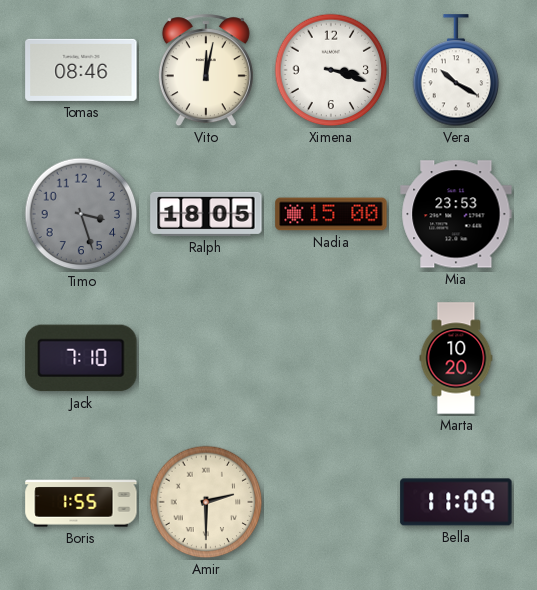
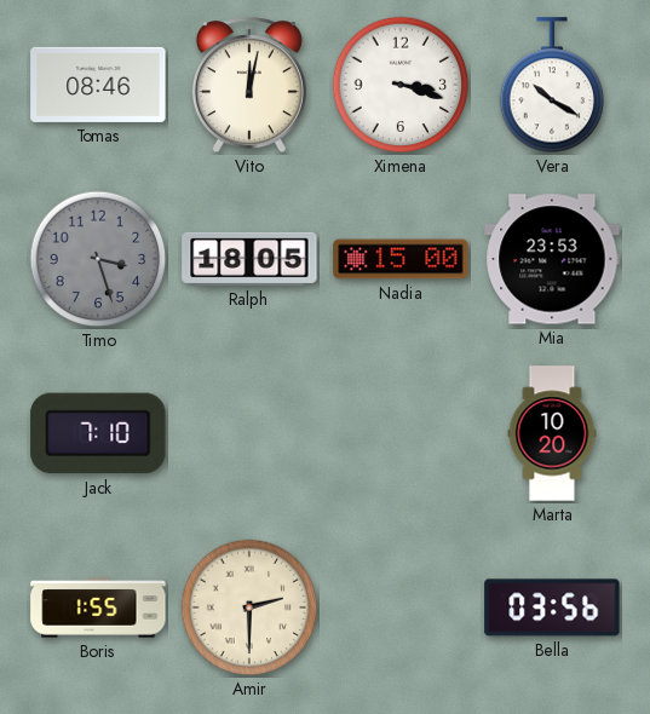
Bella: 11:09 -> 03:56 (552, 608)
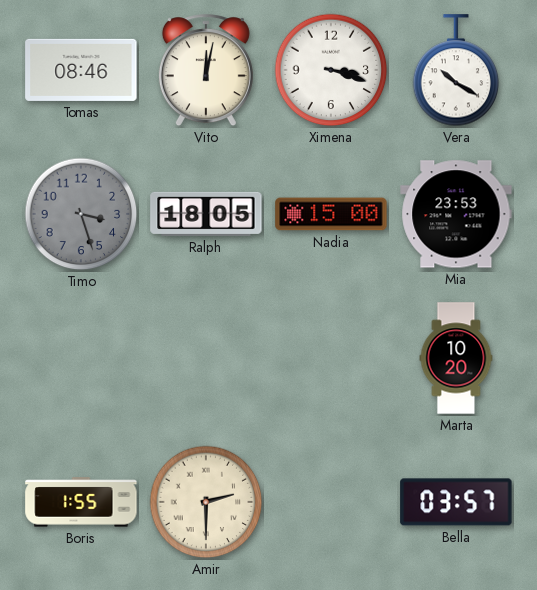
Jack: 7:10 -> none (98, 433)
Bella: 03:56 -> 03:57 (456, 502)
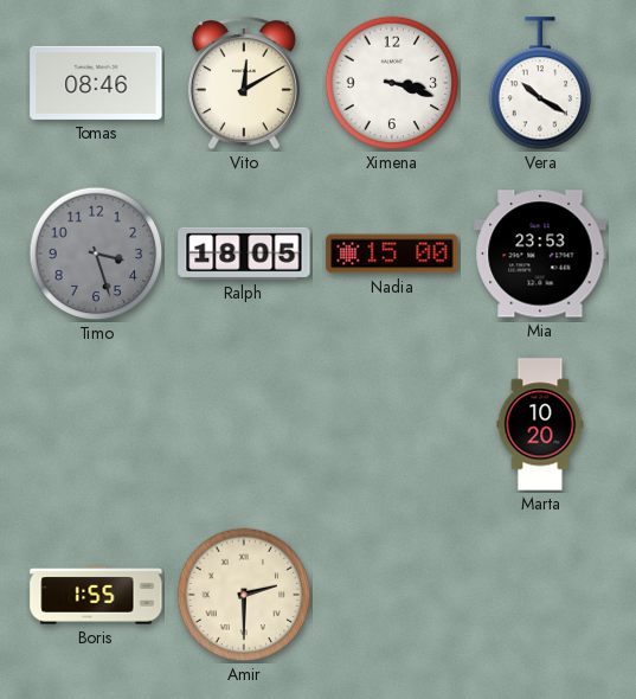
Vito: 12:02 -> 12:10 (244, 84)
Bella: 03:57 -> none (456, 502)
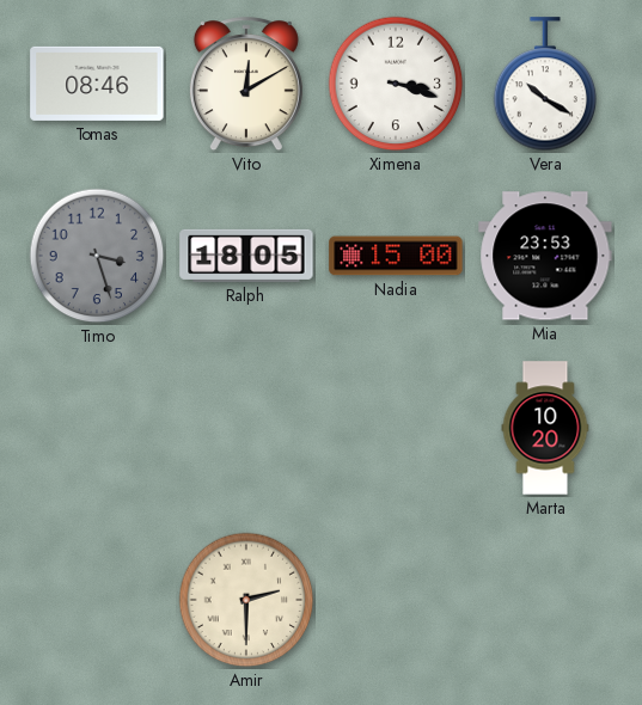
Boris: 1:55 -> none (96, 595)
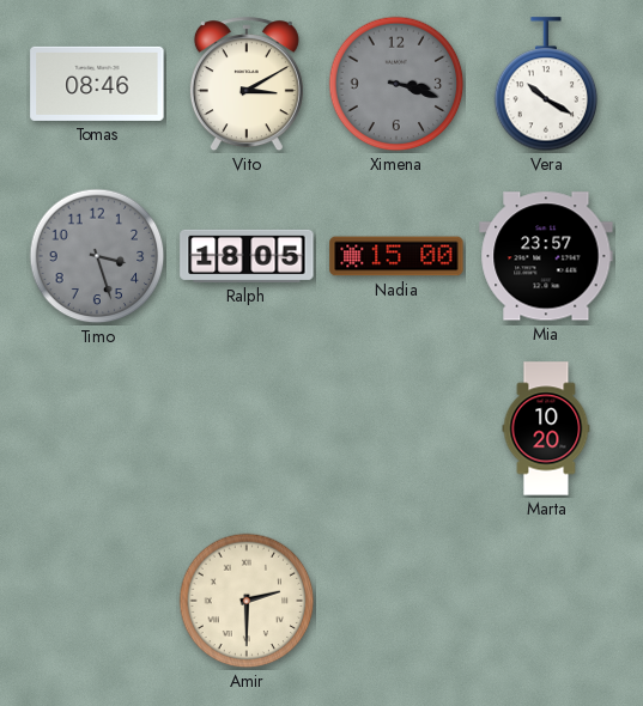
Vito: 12:10 -> 3:10 (247, 85)
Ximena dial: white -> grey (396, 84)
Mia: 23:53 -> 23:57 (546, 256)
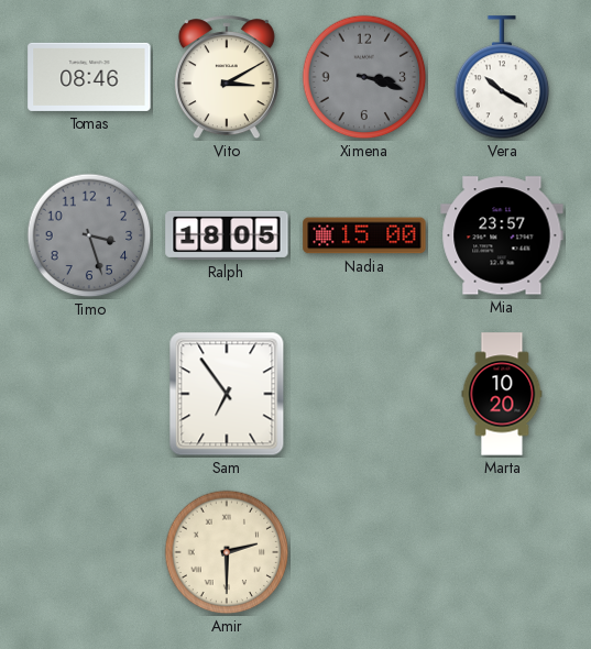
Sam: none -> 6:54 (227, 394)
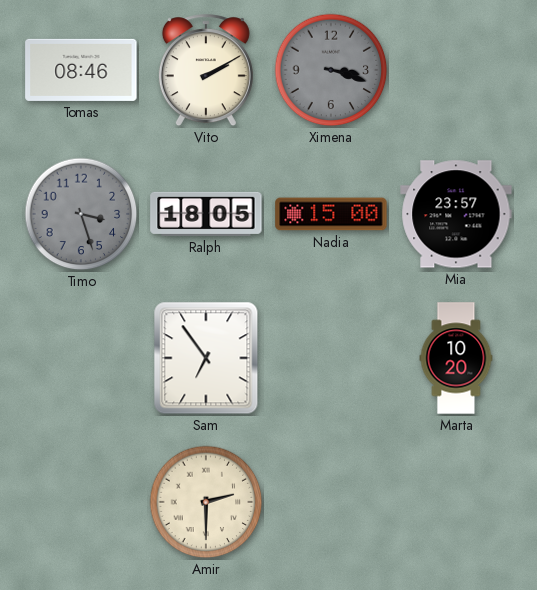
Vito: 3:10 -> 2:10 (206, 71)
Vera: 10:20 -> none (502, 78)
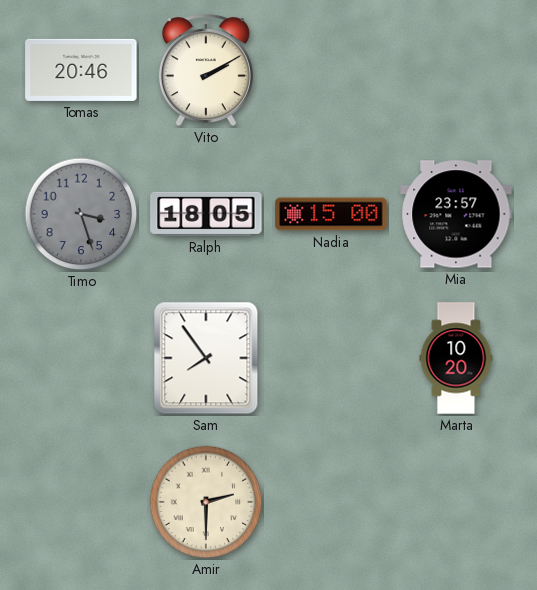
Tomas: 08:46 -> 20:46 (81, 70)
Ximena: 3:18 -> none (331, 70)
Sam: 6:54 -> 7:54 (206, 358)
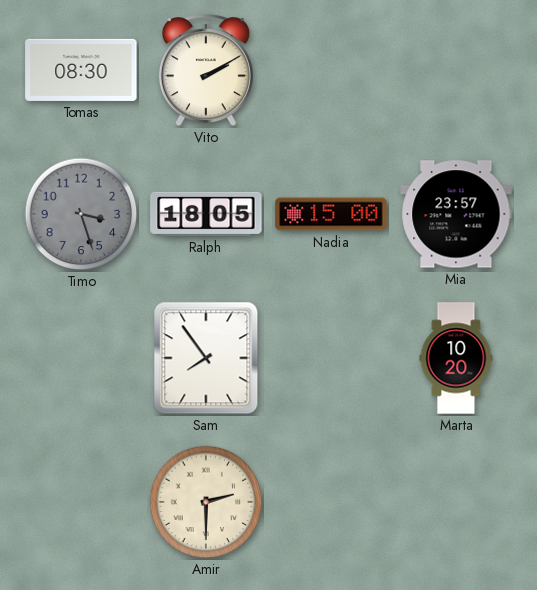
Tomas: 20:46 -> 08:30 (81, 70)
